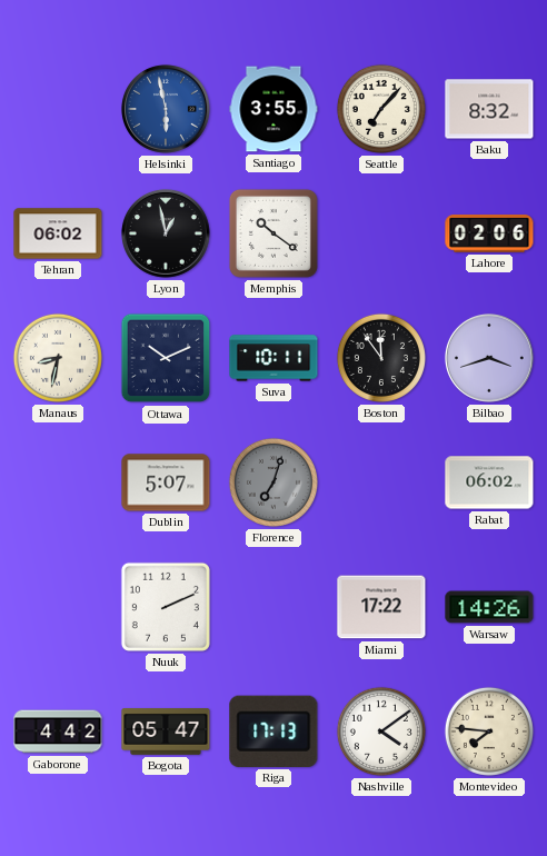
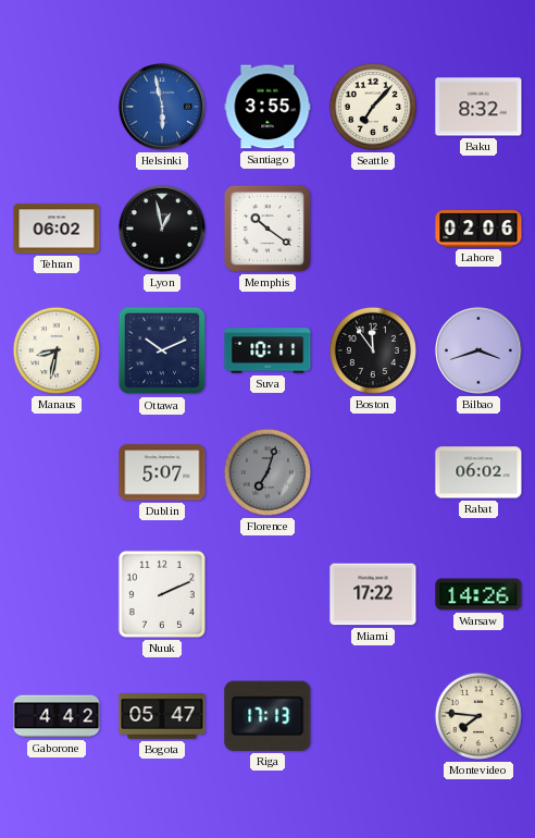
Nashville: 4:09 -> none (381, 731)
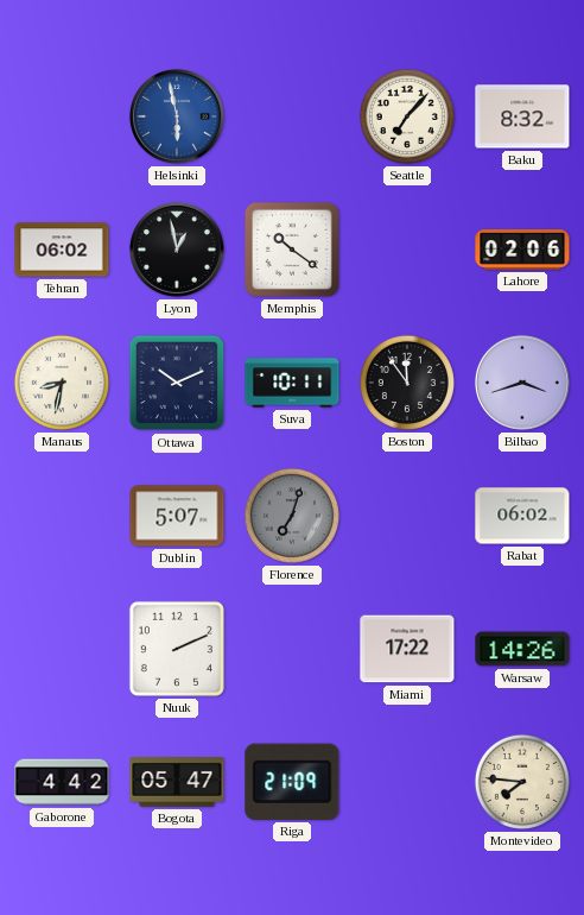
Santiago: 3:55 -> none (267, 107)
Riga: 17:13 -> 21:09 (292, 782)
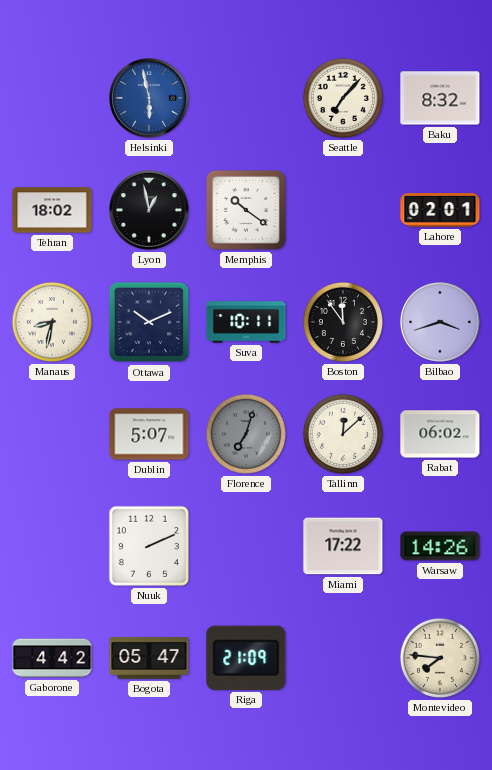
Tehran: 06:02 -> 18:02 (52, 210)
Lahore: 02:06 -> 02:01 (440, 210)
Tallinn: none -> 12:08 (343, 434)
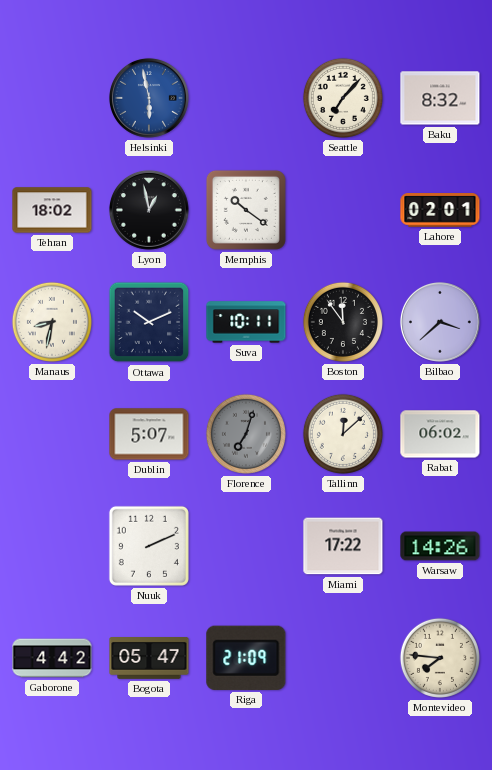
Bilbao: 3:42 -> 3:38 (440, 322)
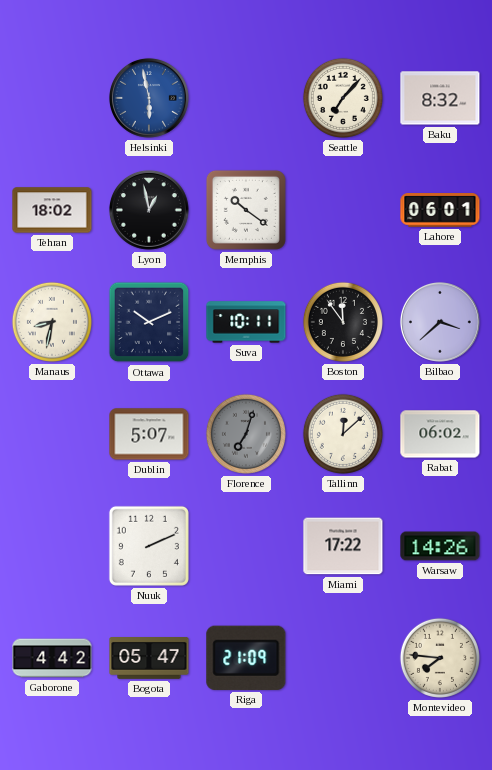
Lahore: 02:01 -> 06:01 (440, 210)
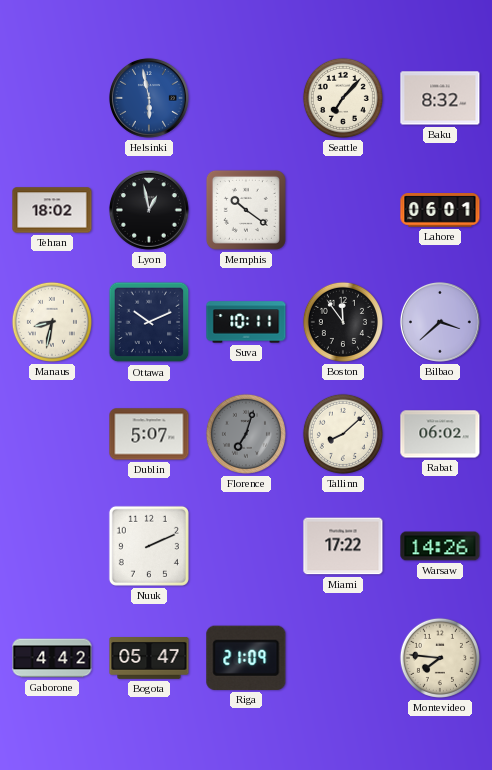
Tallinn: 12:08 -> 8:08 (343, 434)
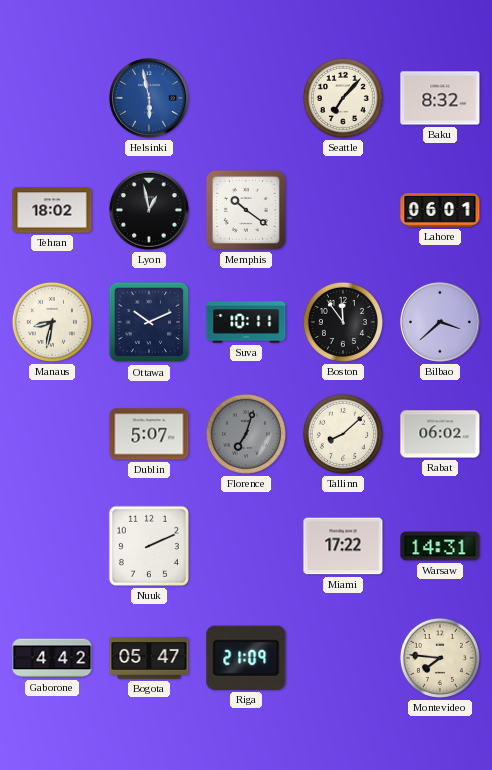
Warsaw: 14:26 -> 14:31 (440, 546)
